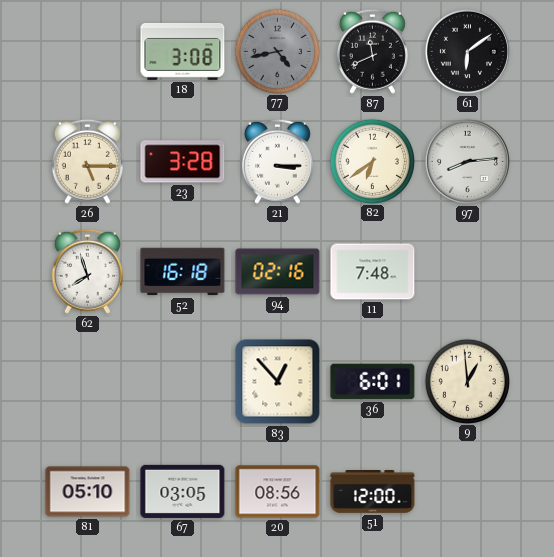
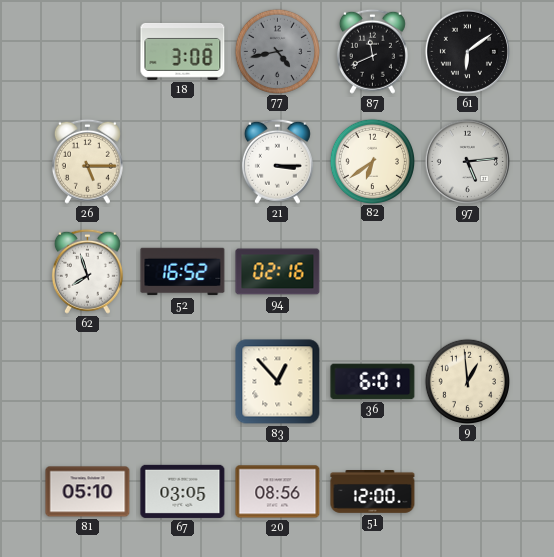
23: 3:28 -> none (183, 162)
97: 8:14 -> 5:14 (467, 161)
52: 16:18 -> 16:52 (183, 272)
11: 7:48 -> none (373, 272)
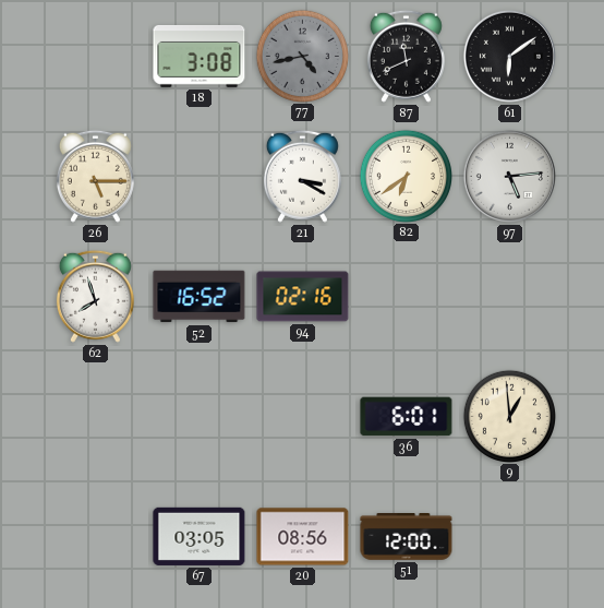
21: 3:15 -> 3:20 (302, 176)
83: 12:53 -> none (278, 382)
81: 05:10 -> none (88, 492)
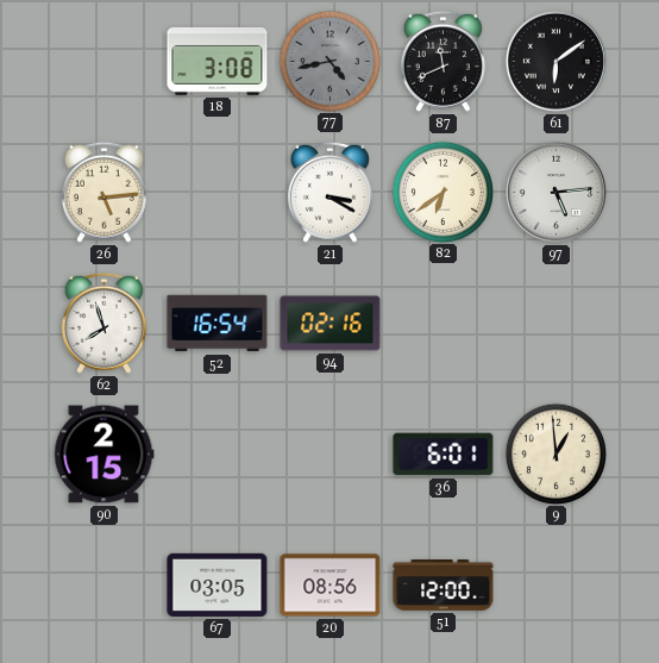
26: 5:15 -> 5:14 (103, 192)
52: 16:52 -> 16:54 (218, 324)
90: none -> 2:15 (105, 455)
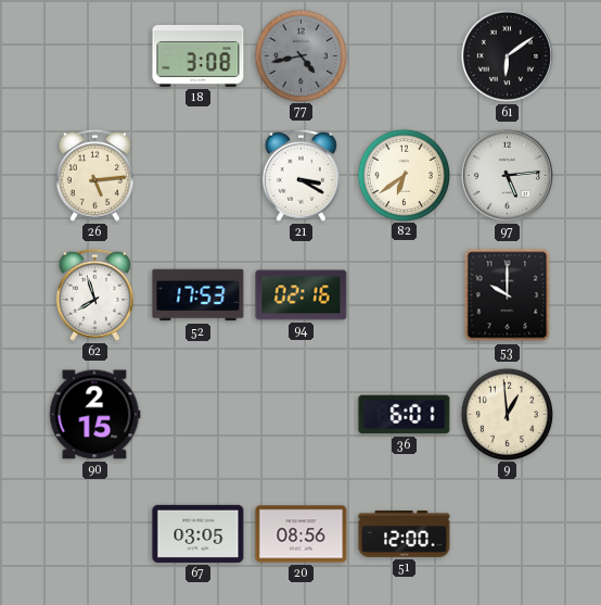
87: 11:41 -> none (443, 61)
52: 16:54 -> 17:53 (199, 295)
53: none -> 10:00 (508, 295)
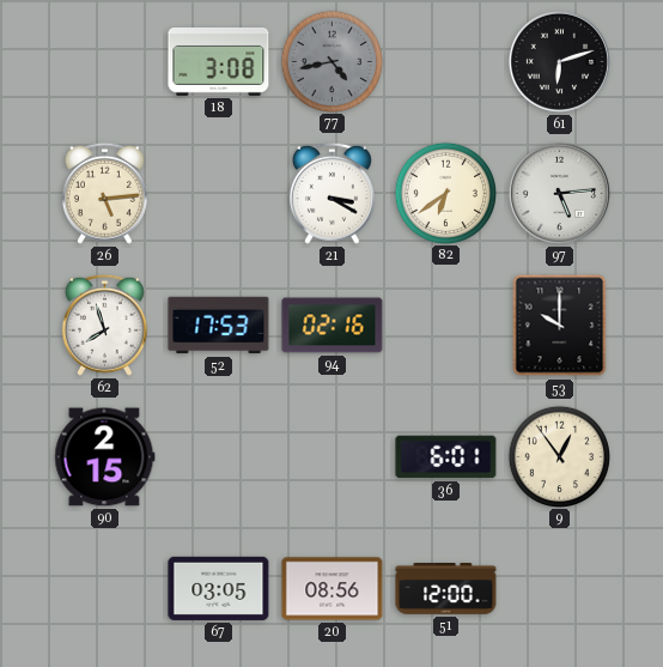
61: 6:09 -> 6:12 (559, 61)
9: 12:59 -> 12:54 (559, 456)
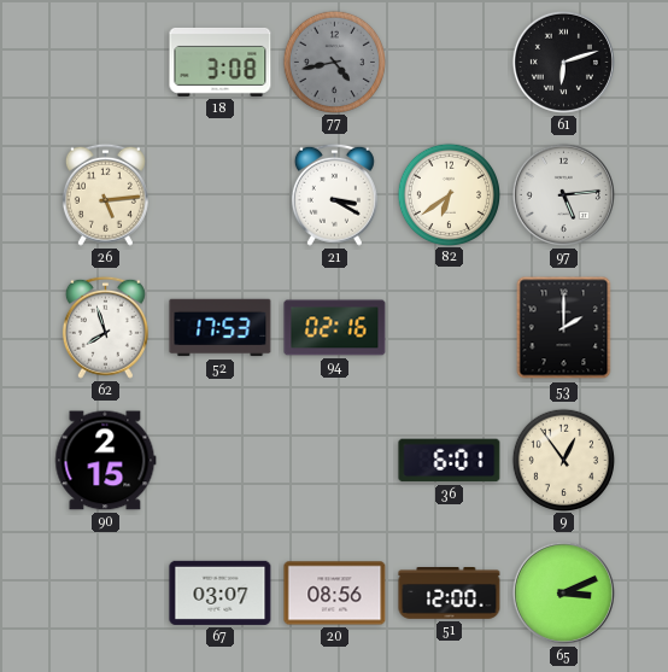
53: 10:00 -> 2:00 (564, 328)
67: 03:05 -> 03:07 (221, 592)
65: none -> 3:11 (563, 592)
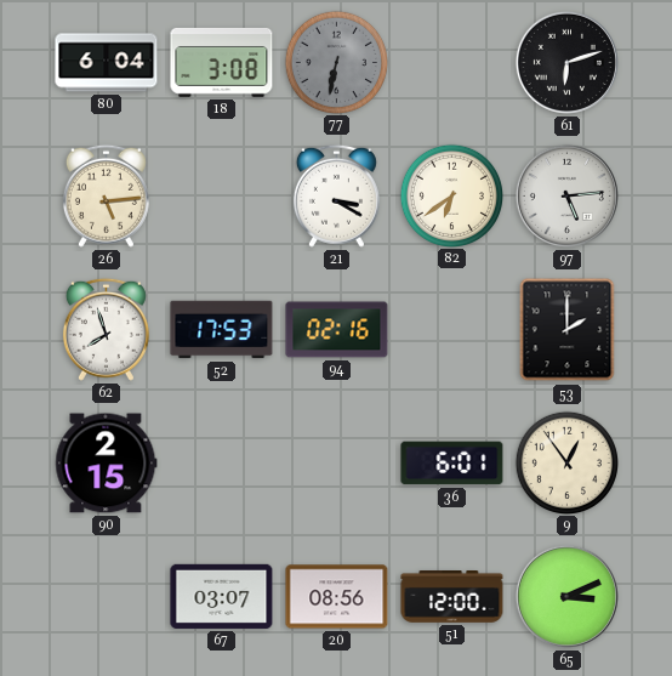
80: none -> 6:04 (107, 63)
77: 4:43 -> 6:32 (336, 62)
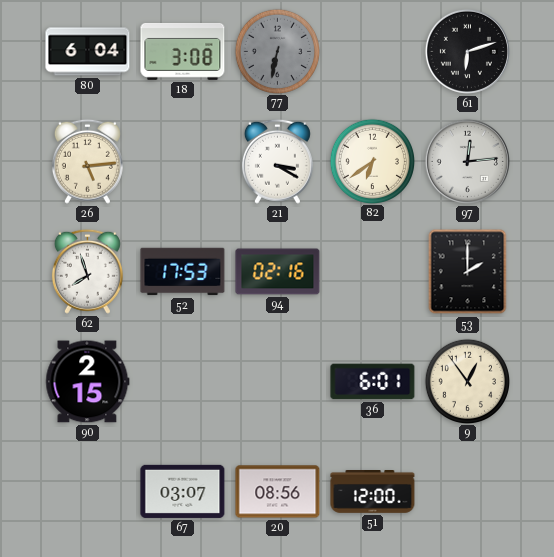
97: 5:14 -> 12:14 (467, 161)
65: 3:11 -> none (566, 596)
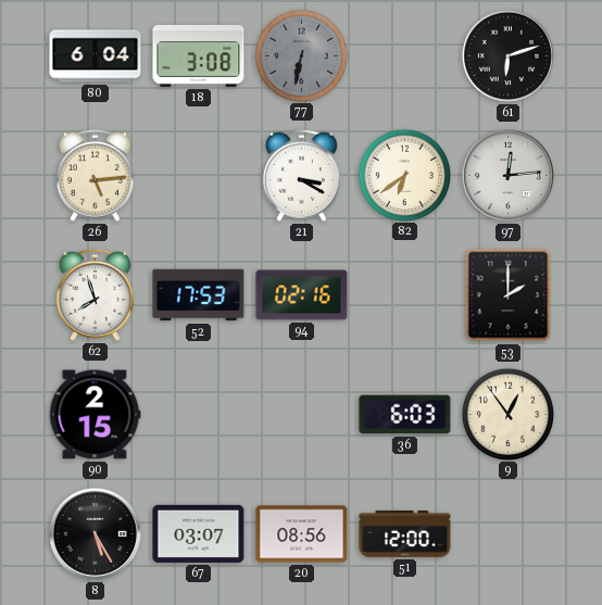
36: 6:01 -> 6:03 (405, 415)
8: none -> 5:25 (95, 533)
